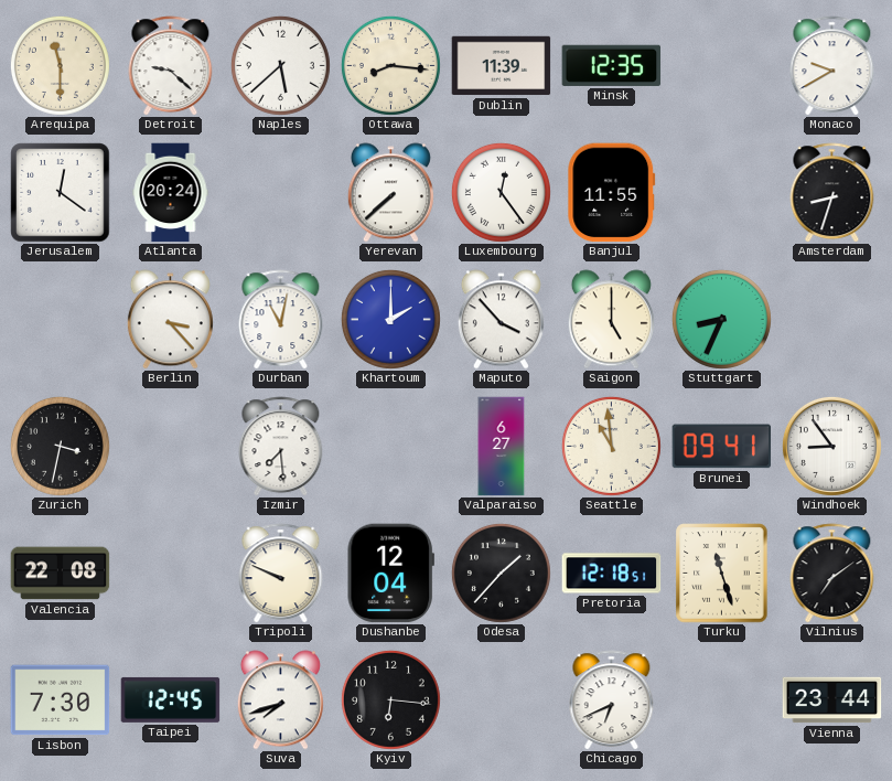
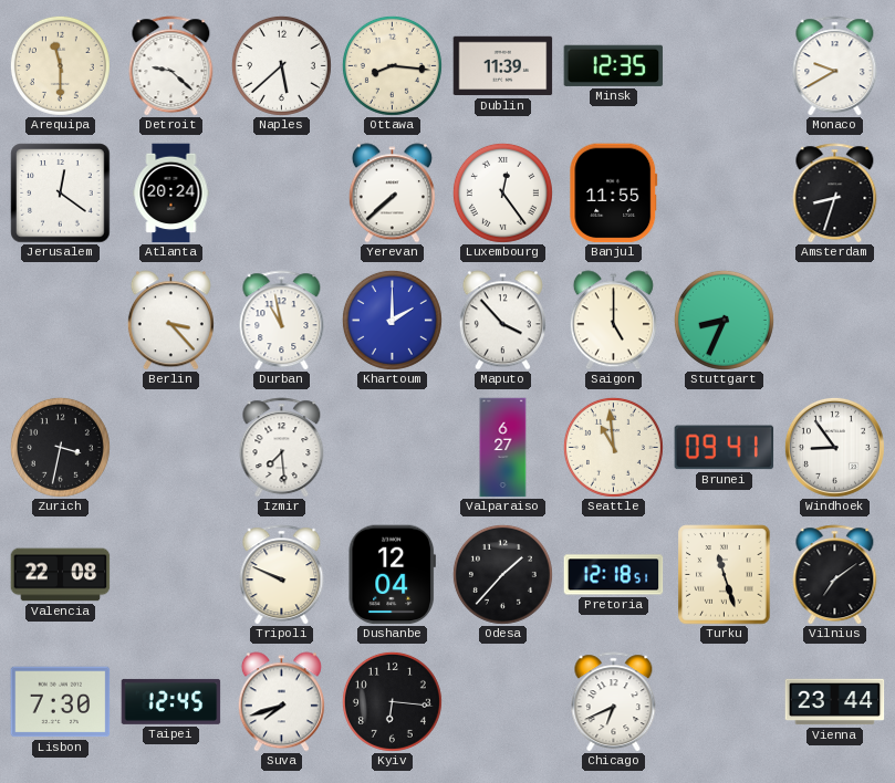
Durban: 11:02 -> 10:58 (282, 321)
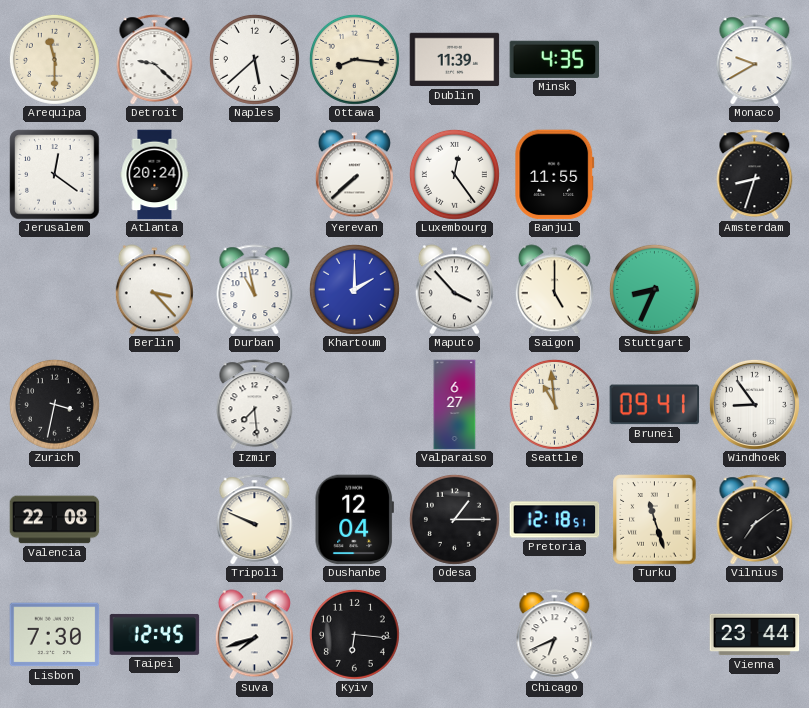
Minsk: 12:35 -> 4:35 (555, 59)
Odesa: 1:37 -> 1:15 (454, 519)
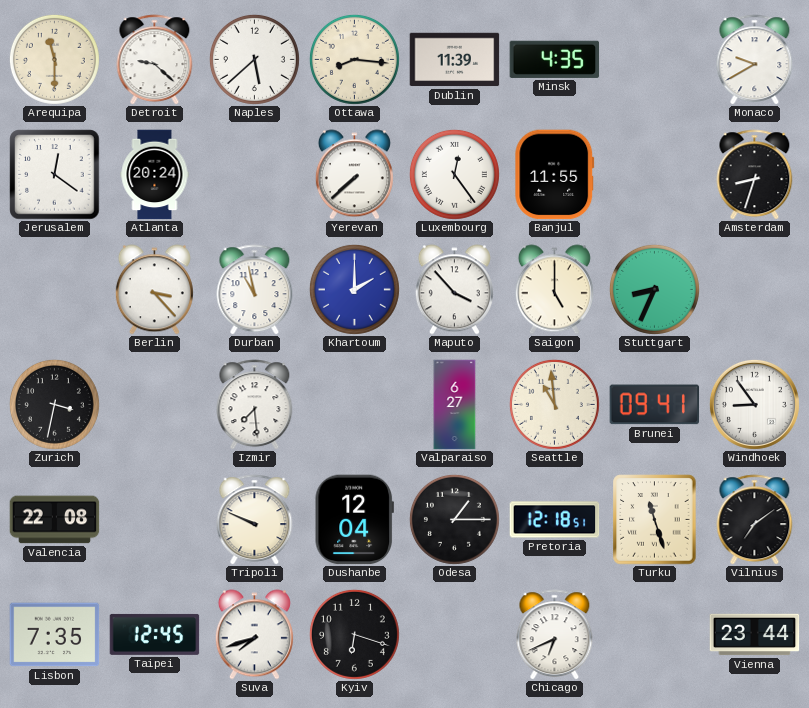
Lisbon: 7:30 -> 7:35 (55, 635)
Kyiv: 6:16 -> 6:18 (354, 634)
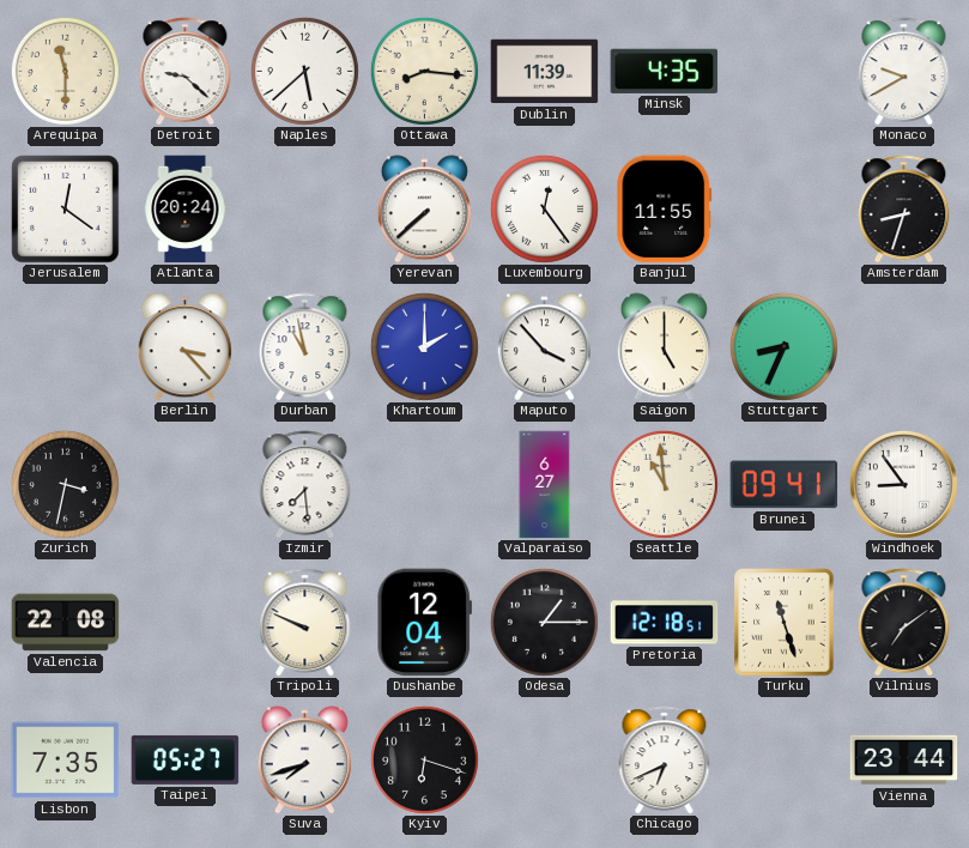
Taipei: 12:45 -> 05:27 (186, 759)
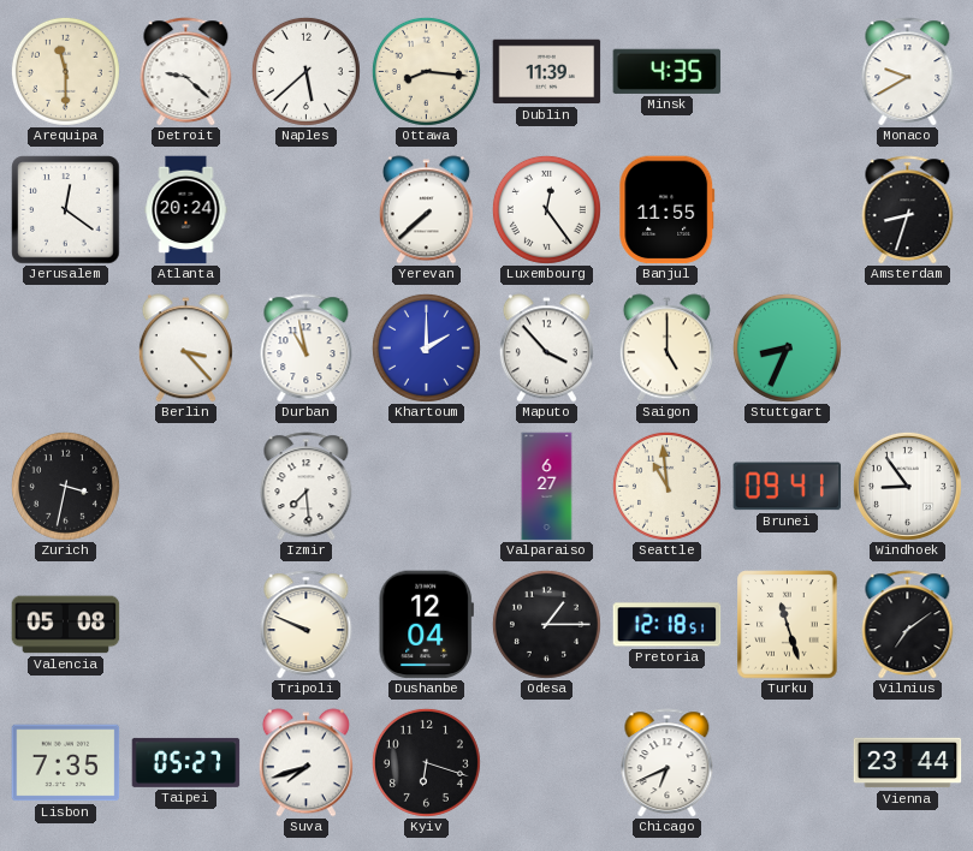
Valencia: 22:08 -> 05:08 (66, 625)
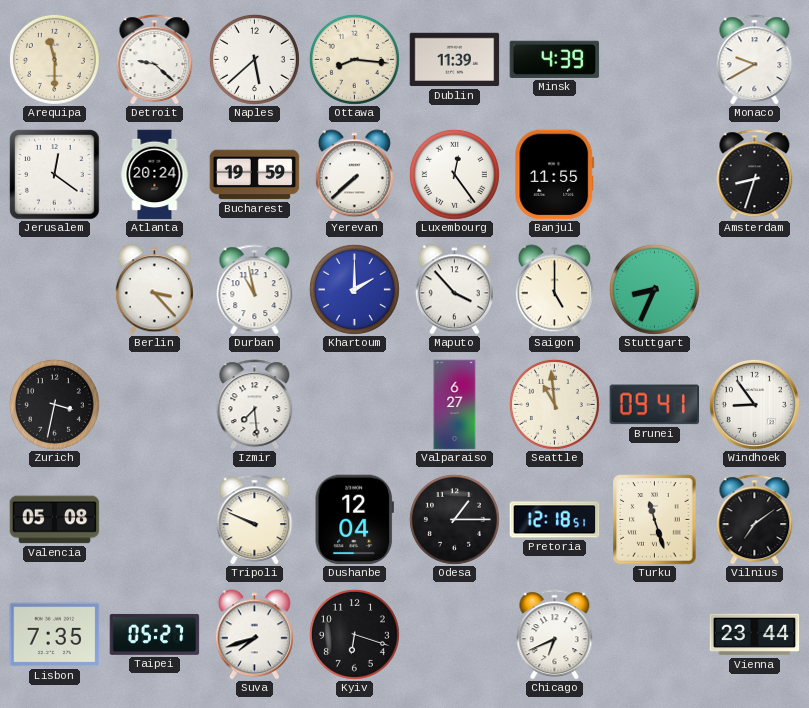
Minsk: 4:35 -> 4:39 (555, 59)
Bucharest: none -> 19:59 (255, 175)
